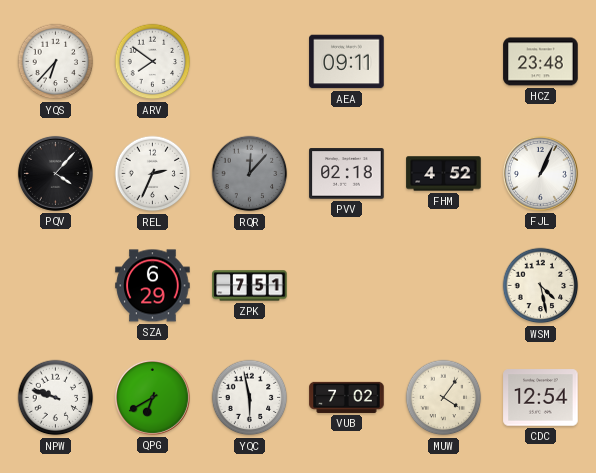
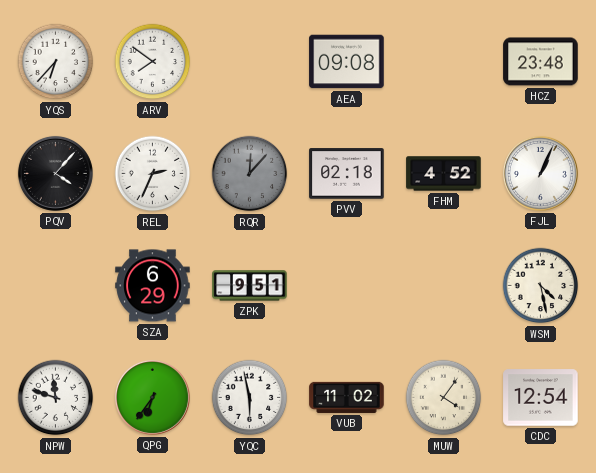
AEA: 09:11 -> 09:08 (347, 62)
ZPK: 7:51 -> 9:51 (250, 286)
NPW: 9:48 -> 11:48 (56, 398)
QPG: 6:40 -> 6:36 (152, 397)
VUB: 7:02 -> 11:02 (347, 397)
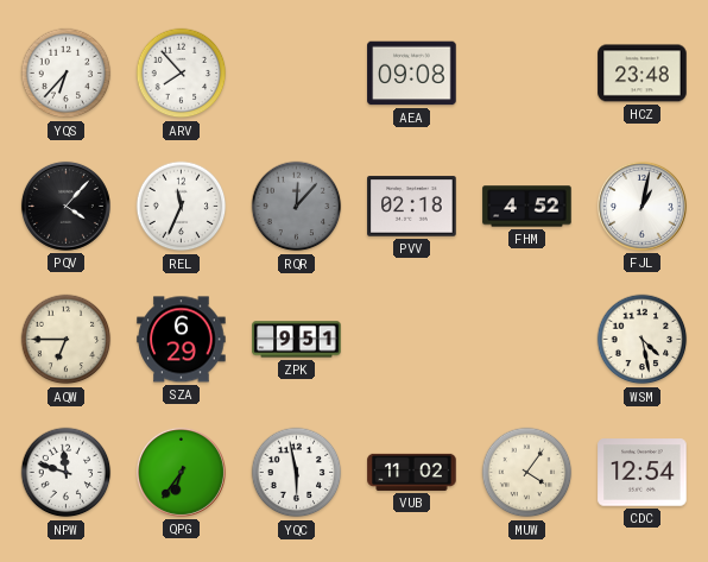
ARV: 7:51 -> 7:53 (182, 74)
REL: 2:34 -> 11:34 (182, 207)
FJL: 1:04 -> 1:02 (641, 206)
AQW: none -> 6:45 (67, 340)
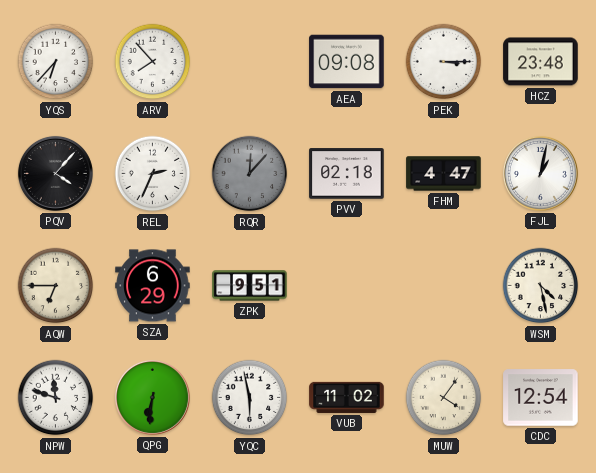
PEK: none -> 3:15 (444, 62)
REL: 11:34 -> 2:34 (153, 174)
FHM: 4:52 -> 4:47 (444, 174)
QPG: 6:36 -> 6:31 (152, 397)
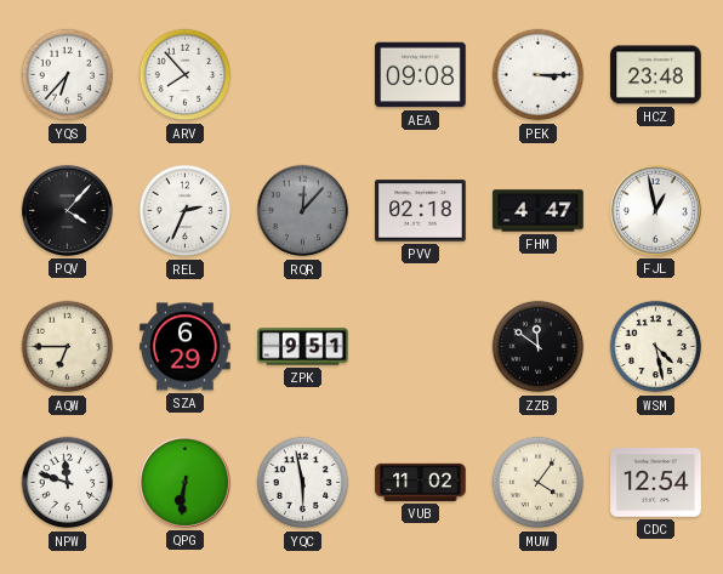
FJL: 1:02 -> 12:58 (655, 210)
ZZB: none -> 11:51 (539, 347)
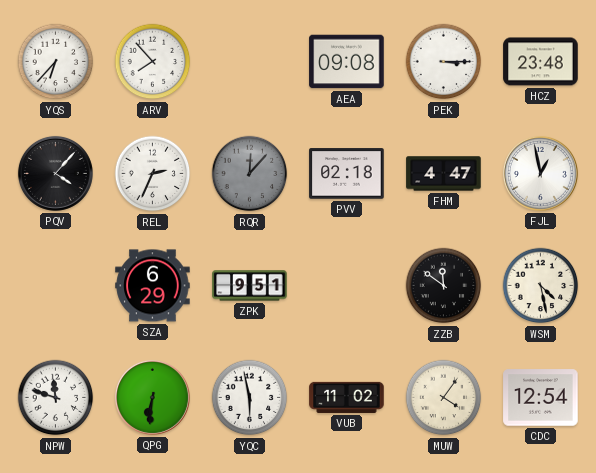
AQW: 6:45 -> none (68, 347)
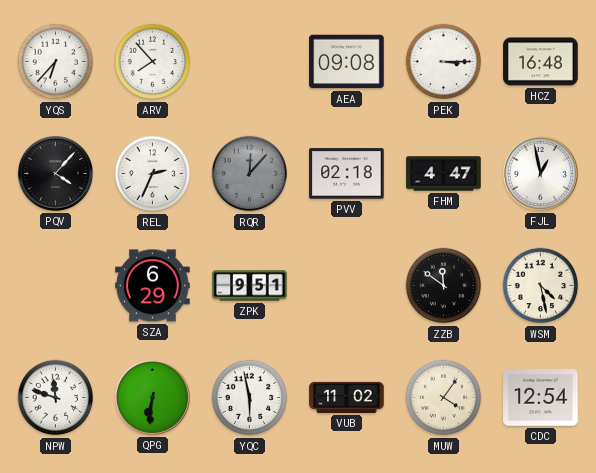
HCZ: 23:48 -> 16:48 (541, 62)
